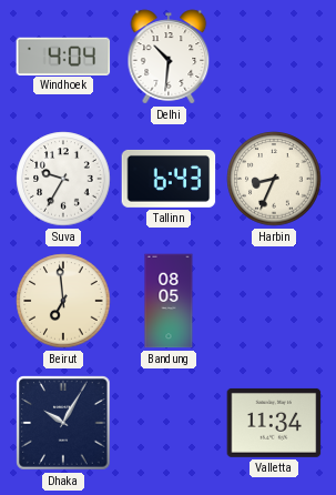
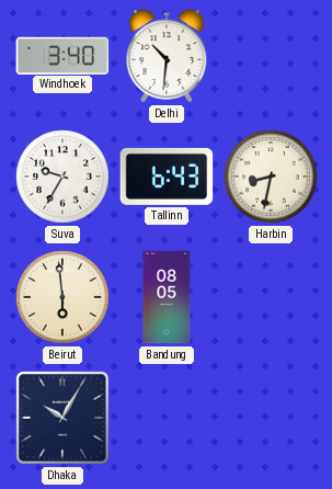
Windhoek: 4:04 -> 3:40 (62, 55)
Harbin: 8:34 -> 8:32 (271, 177)
Beirut: 6:59 -> 5:59 (62, 297)
Valletta: 11:34 -> none (274, 423)
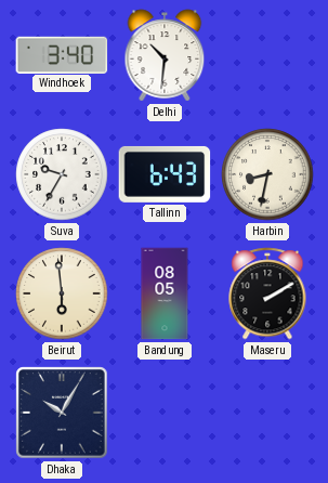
Maseru: none -> 2:10 (267, 293)
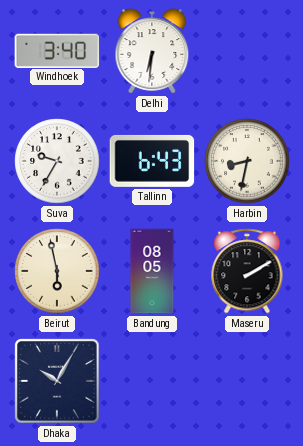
Delhi: 10:31 -> 6:31 (152, 51)
Beirut: 5:59 -> 5:58 (57, 271)
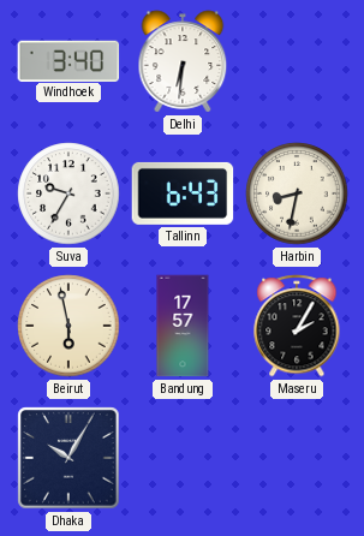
Bandung: 08:05 -> 17:57 (183, 326)
Maseru: 2:10 -> 2:05 (297, 326)
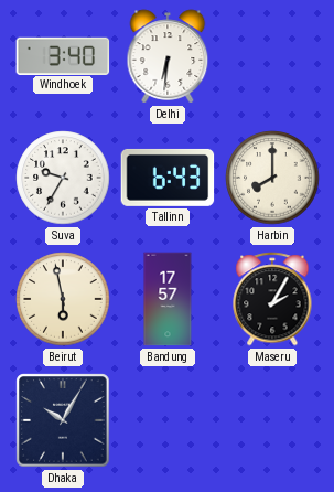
Harbin: 8:32 -> 8:00 (272, 178)
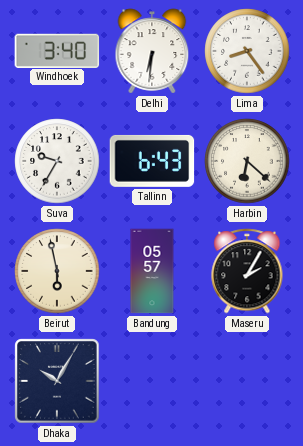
Lima: none -> 8:24 (247, 51)
Harbin: 8:00 -> 6:22 (247, 161)
Bandung: 17:57 -> 05:57 (152, 271)
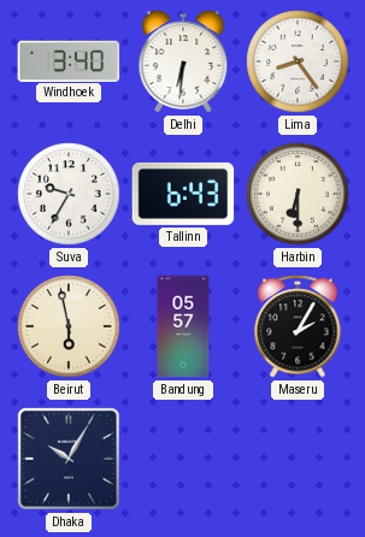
Harbin: 6:22 -> 6:30 (298, 194)
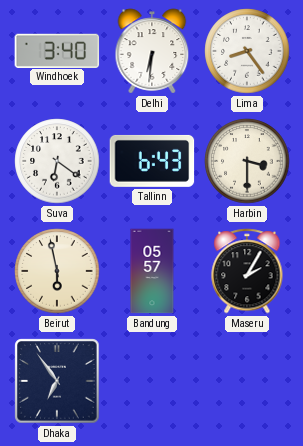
Suva: 9:35 -> 6:21 (57, 161)
Harbin: 6:30 -> 3:30 (247, 161)
Dhaka: 10:05 -> 6:54 (57, 381)
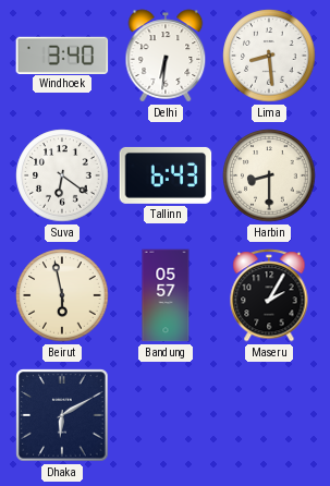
Lima: 8:24 -> 8:29 (269, 56)
Harbin: 3:30 -> 8:30 (269, 175)
Dhaka: 6:54 -> 6:10 (62, 415)
